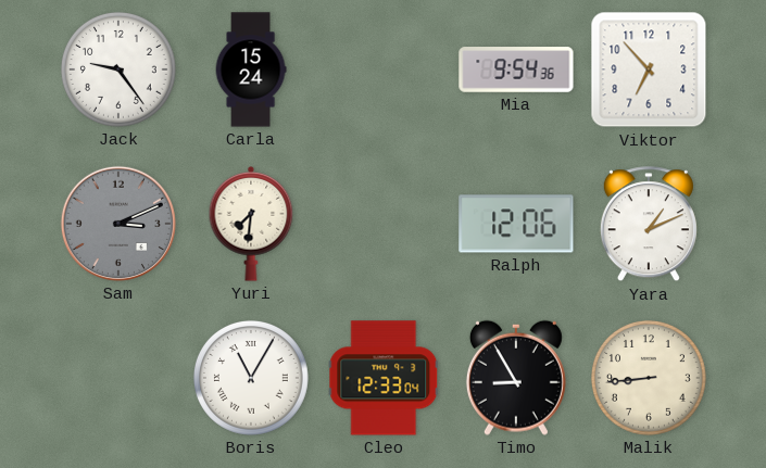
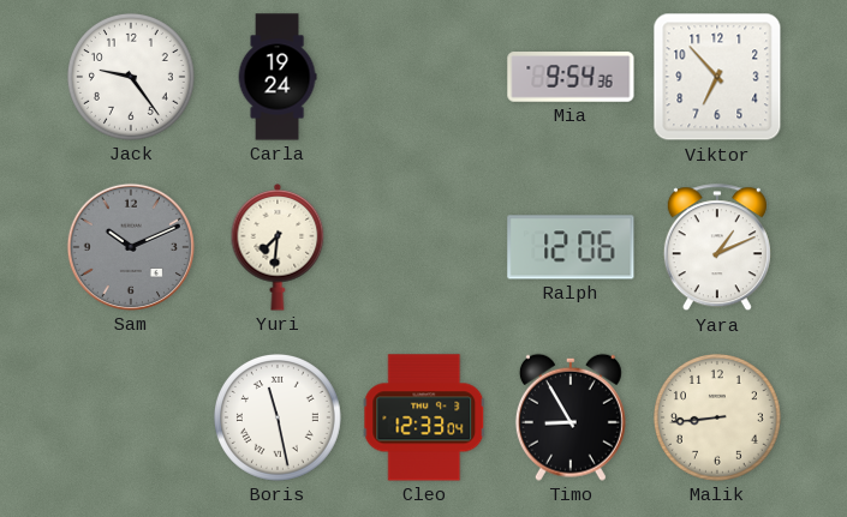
Carla: 15:24 -> 19:24 (278, 77)
Sam: 3:11 -> 10:11 (131, 247)
Boris: 11:05 -> 11:28 (278, 417)
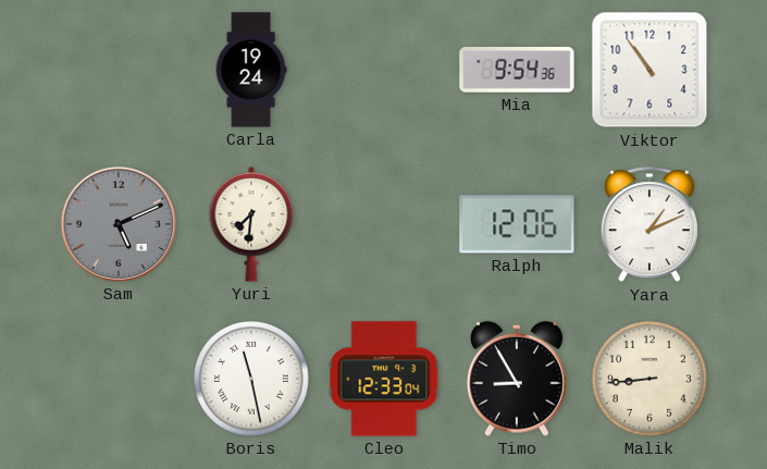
Jack: 9:24 -> none (131, 77)
Viktor: 6:53 -> 10:54 (650, 70)
Sam: 10:11 -> 5:11 (119, 224)
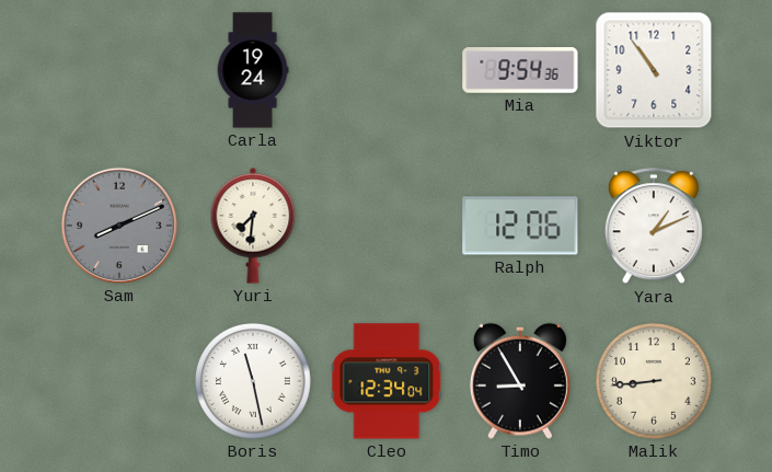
Sam: 5:11 -> 8:11 (119, 226)
Cleo: 12:33 -> 12:34 (387, 381)
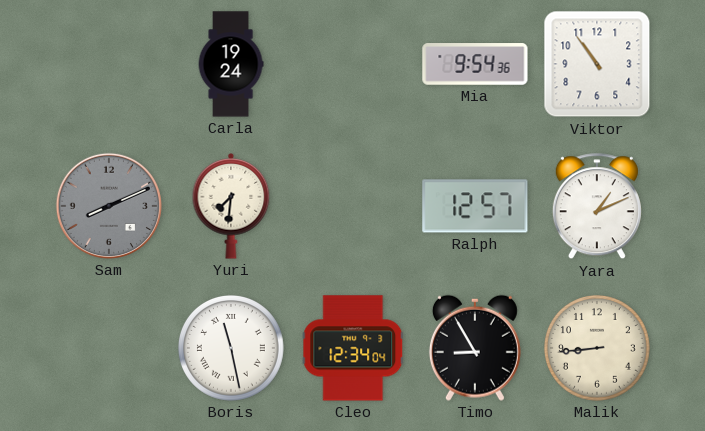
Ralph: 12:06 -> 12:57 (475, 206)
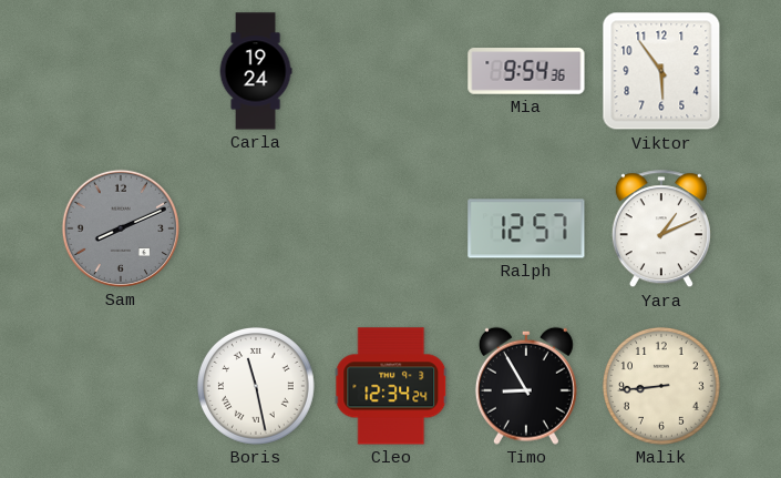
Viktor: 10:54 -> 5:54 (661, 71)
Yuri: 7:31 -> none (231, 207)
Cleo: 12:34:04 -> 12:34:24 (391, 386)
